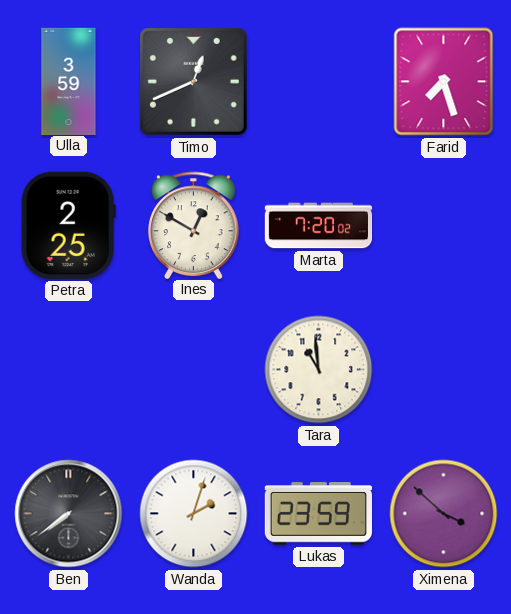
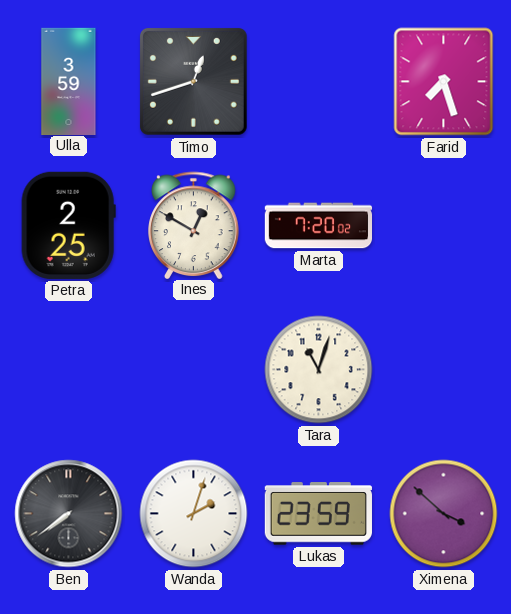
Timo: 12:41 -> 12:42 (193, 81)
Tara: 10:59 -> 11:03 (319, 370)
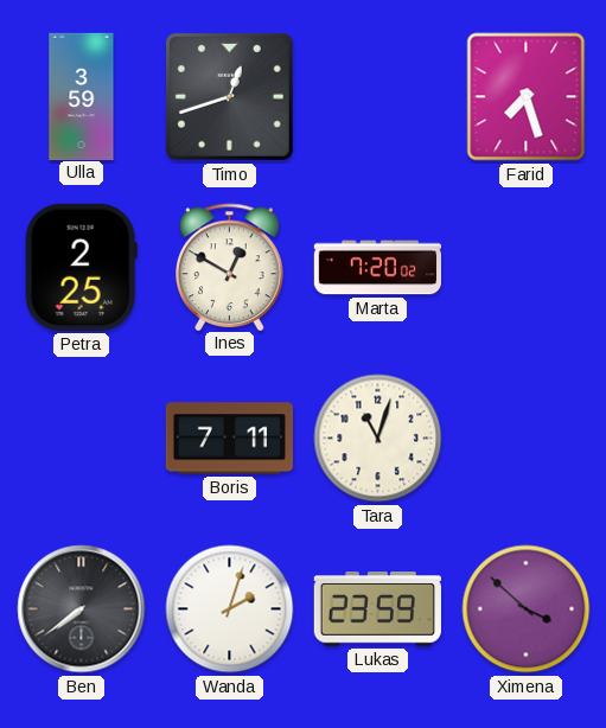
Boris: none -> 7:11 (229, 439)
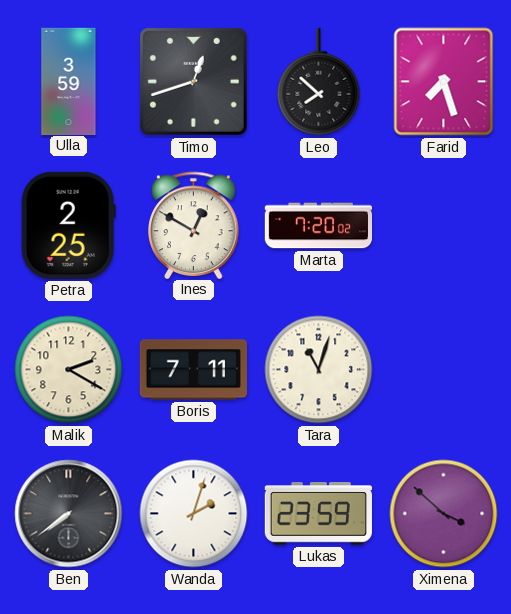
Leo: none -> 7:52 (319, 82)
Malik: none -> 2:20 (69, 370)
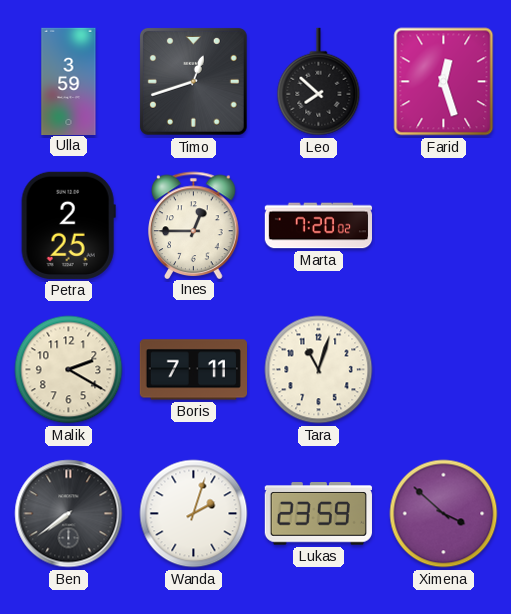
Farid: 7:27 -> 12:27 (444, 82)
Ines: 12:50 -> 12:45 (194, 225)
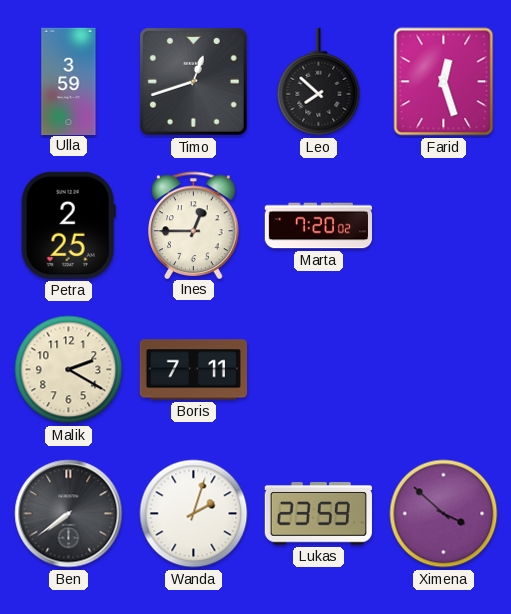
Tara: 11:03 -> none (319, 370)
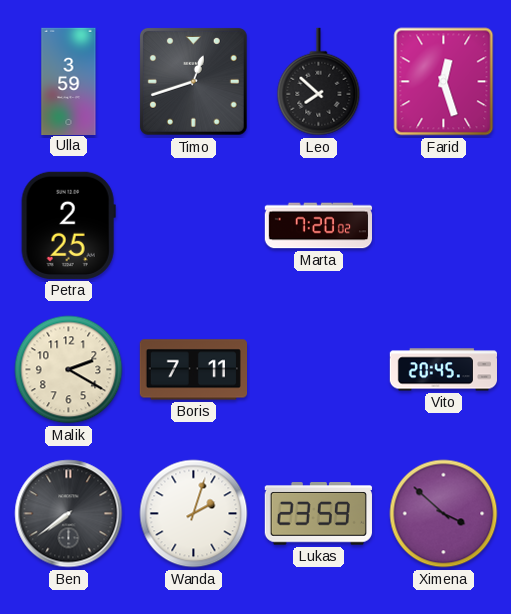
Ines: 12:45 -> none (194, 225)
Vito: none -> 20:45 (443, 370)
